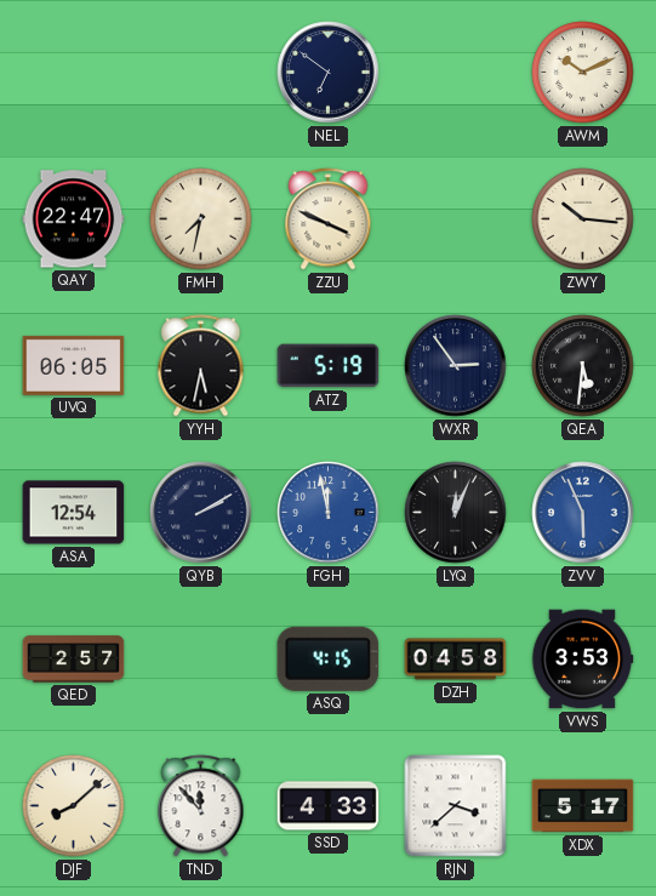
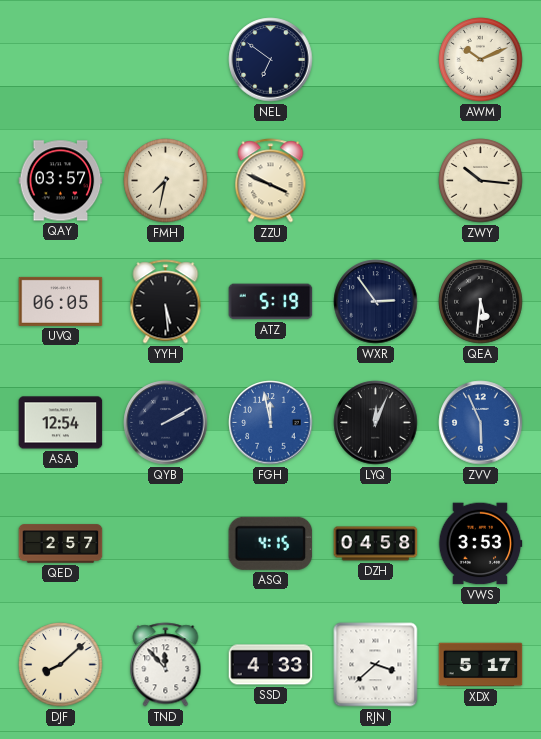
QAY: 22:47 -> 03:57 (61, 181)
YYH: 5:32 -> 5:29 (166, 302)
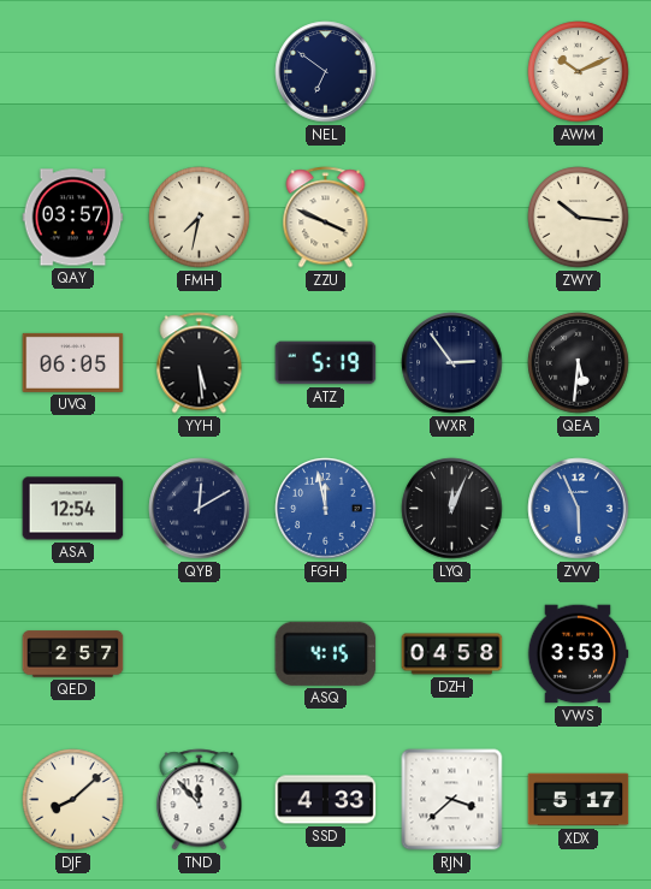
QYB: 2:10 -> 12:10 (200, 509)
